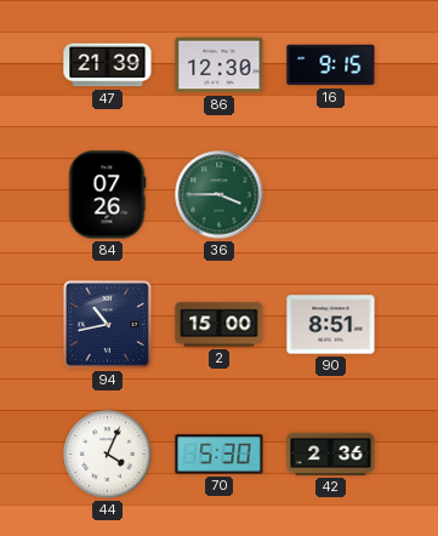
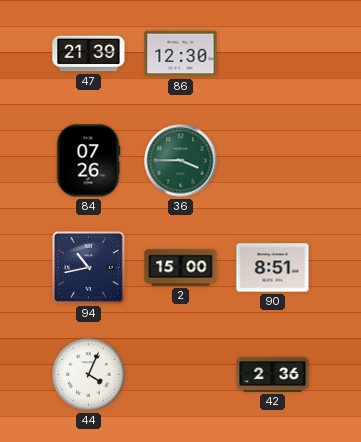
16: 9:15 -> none (331, 65)
70: 5:30 -> none (220, 455)
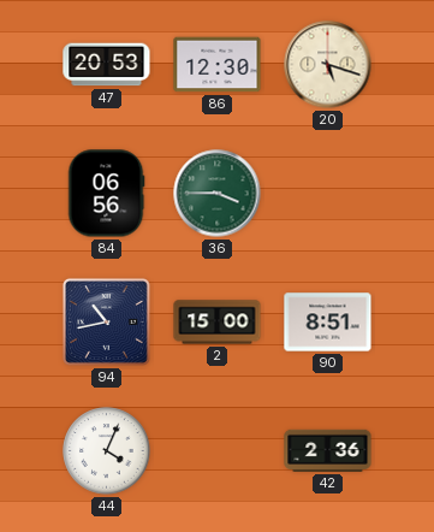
47: 21:39 -> 20:53 (107, 65)
20: none -> 5:18 (328, 65)
84: 07:26 -> 06:56 (106, 194)
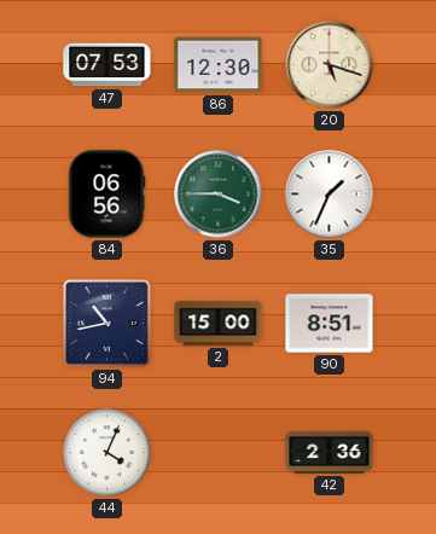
47: 20:53 -> 07:53 (107, 65)
35: none -> 1:34 (330, 195)
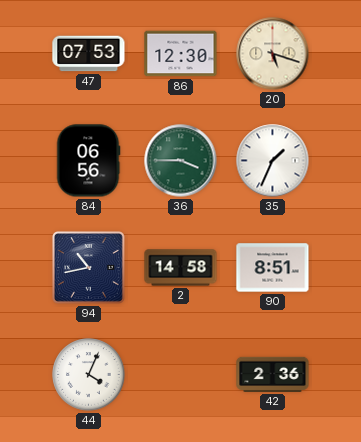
2: 15:00 -> 14:58 (181, 268)
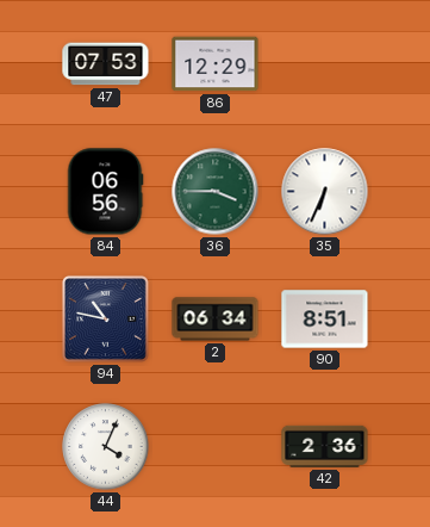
86: 12:30 -> 12:29 (216, 64)
20: 5:18 -> none (273, 54)
35: 1:34 -> 6:34 (325, 192)
94: 10:43 -> 10:47 (105, 318)
2: 14:58 -> 06:34 (216, 320)
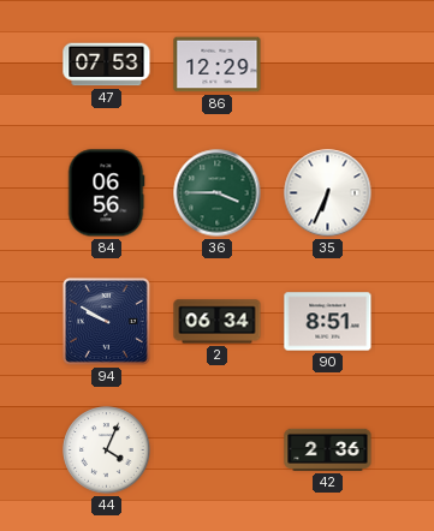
94: 10:47 -> 9:50 (106, 321)
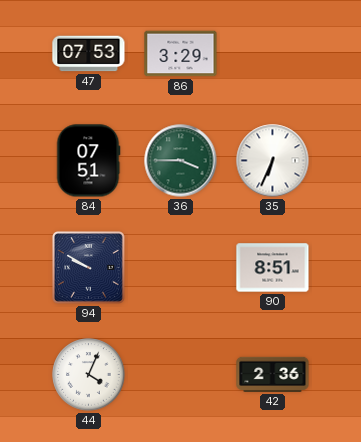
86: 12:29 -> 3:29 (181, 54)
84: 06:56 -> 07:51 (88, 161)
2: 06:34 -> none (218, 322)
